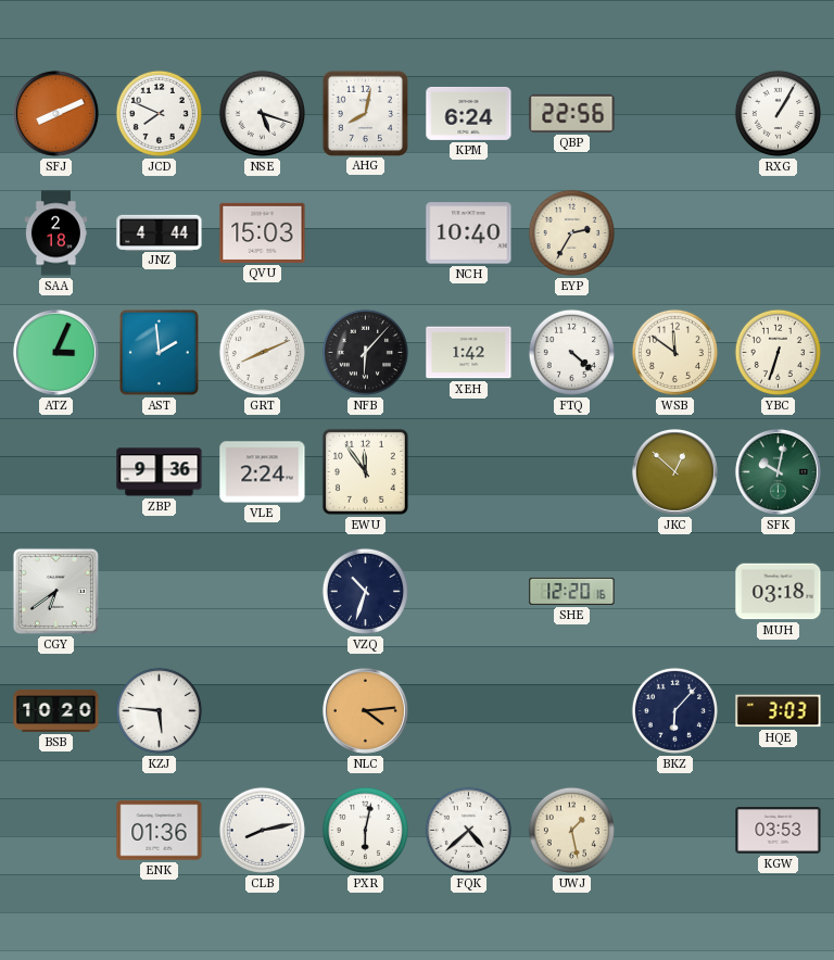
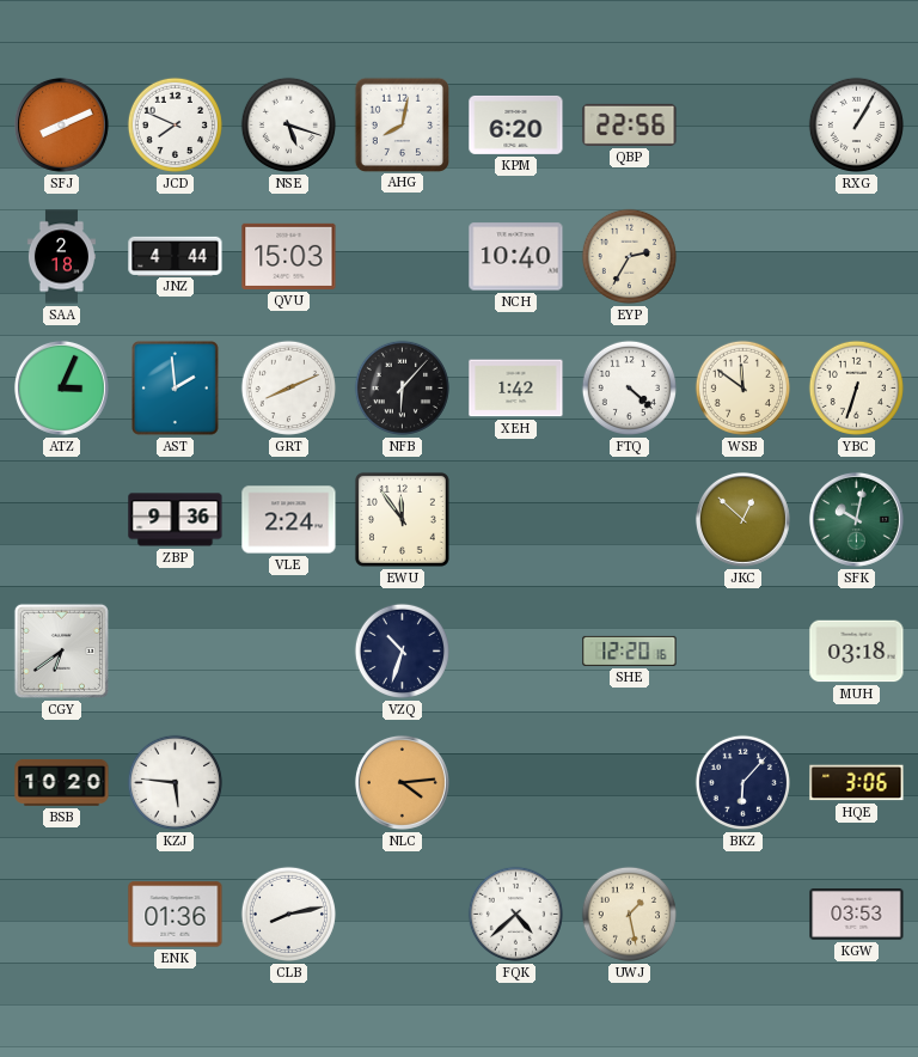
KPM: 6:24 -> 6:20 (516, 124)
HQE: 3:03 -> 3:06 (857, 783)
PXR: 6:02 -> none (365, 830)
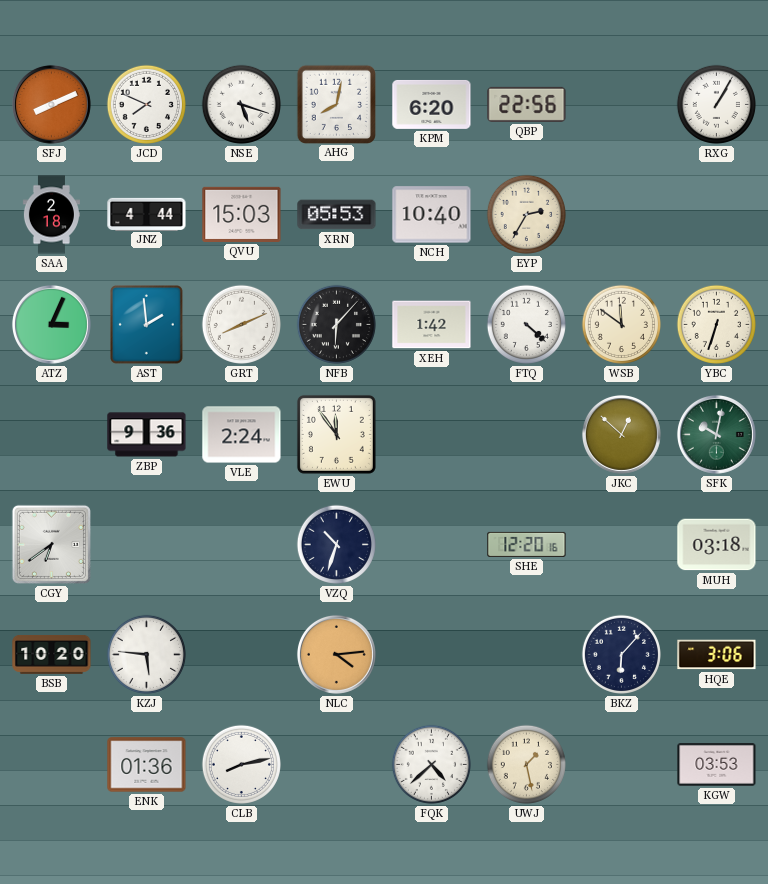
XRN: none -> 05:53 (337, 215)
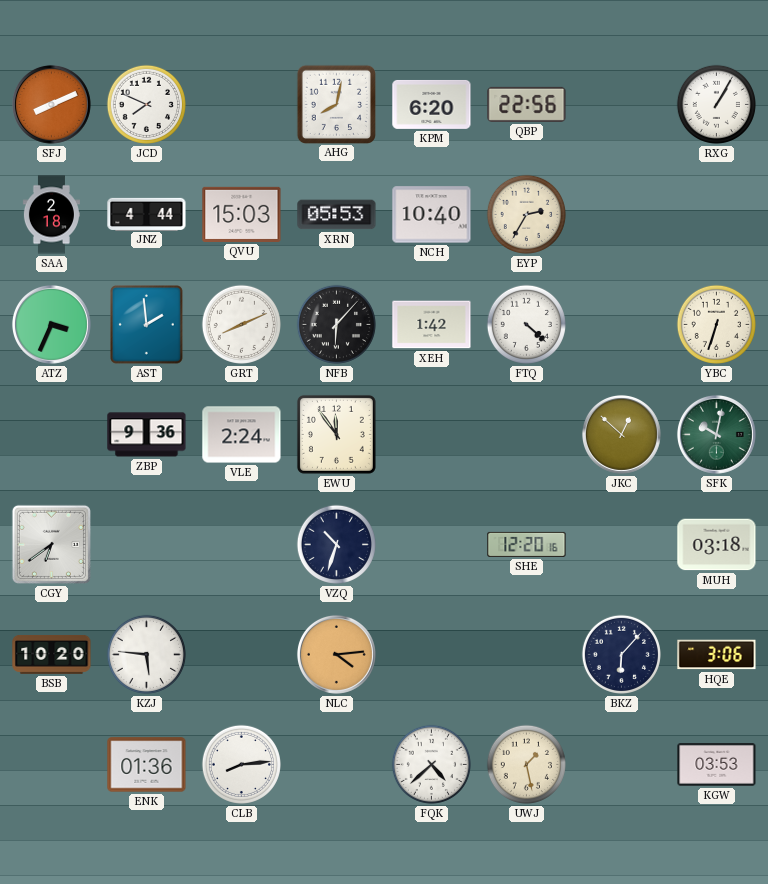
NSE: 5:18 -> none (241, 104)
ATZ: 3:04 -> 3:34 (51, 324)
WSB: 11:51 -> none (621, 324)
CLB: 8:13 -> 8:14 (241, 764)
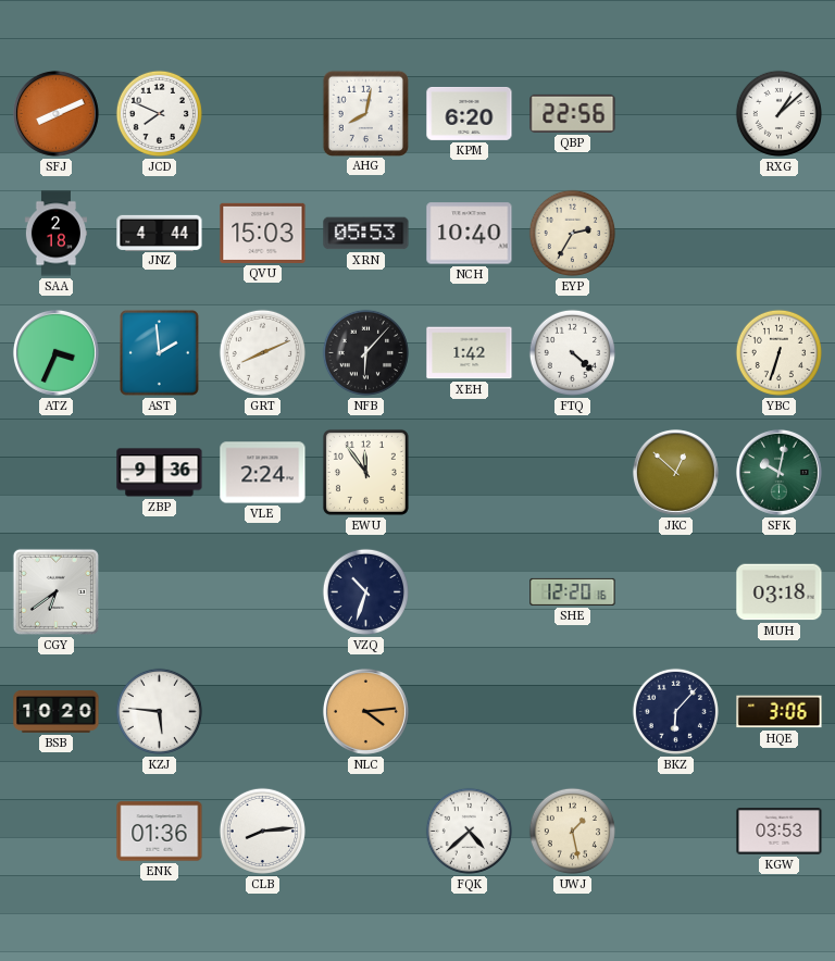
RXG: 1:05 -> 1:08 (778, 113)
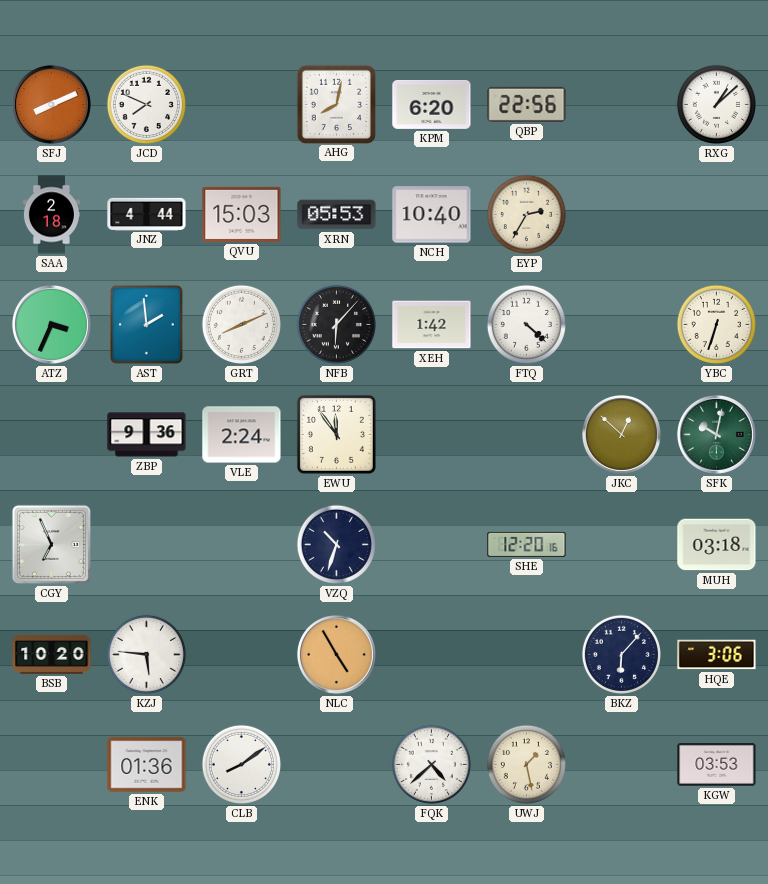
CGY: 6:39 -> 6:56 (51, 544)
NLC: 4:14 -> 4:55 (336, 654)
CLB: 8:14 -> 8:09 (241, 764)
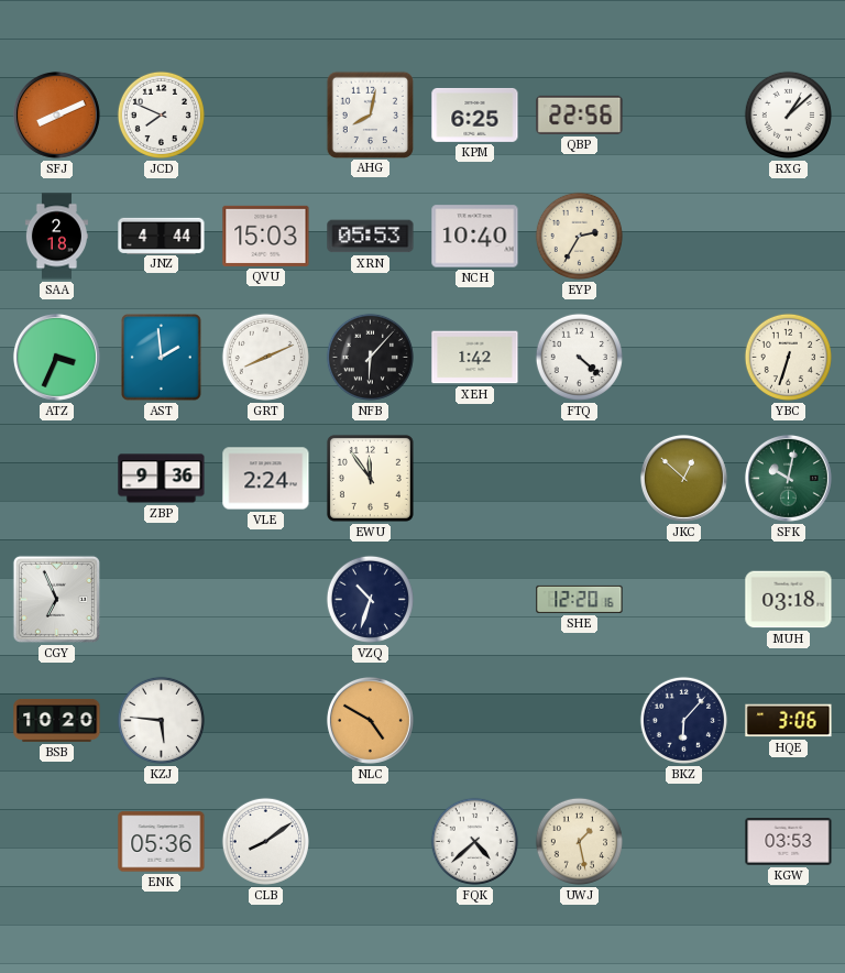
KPM: 6:20 -> 6:25 (475, 114)
NLC: 4:55 -> 4:50 (370, 720)
ENK: 01:36 -> 05:36 (162, 842)
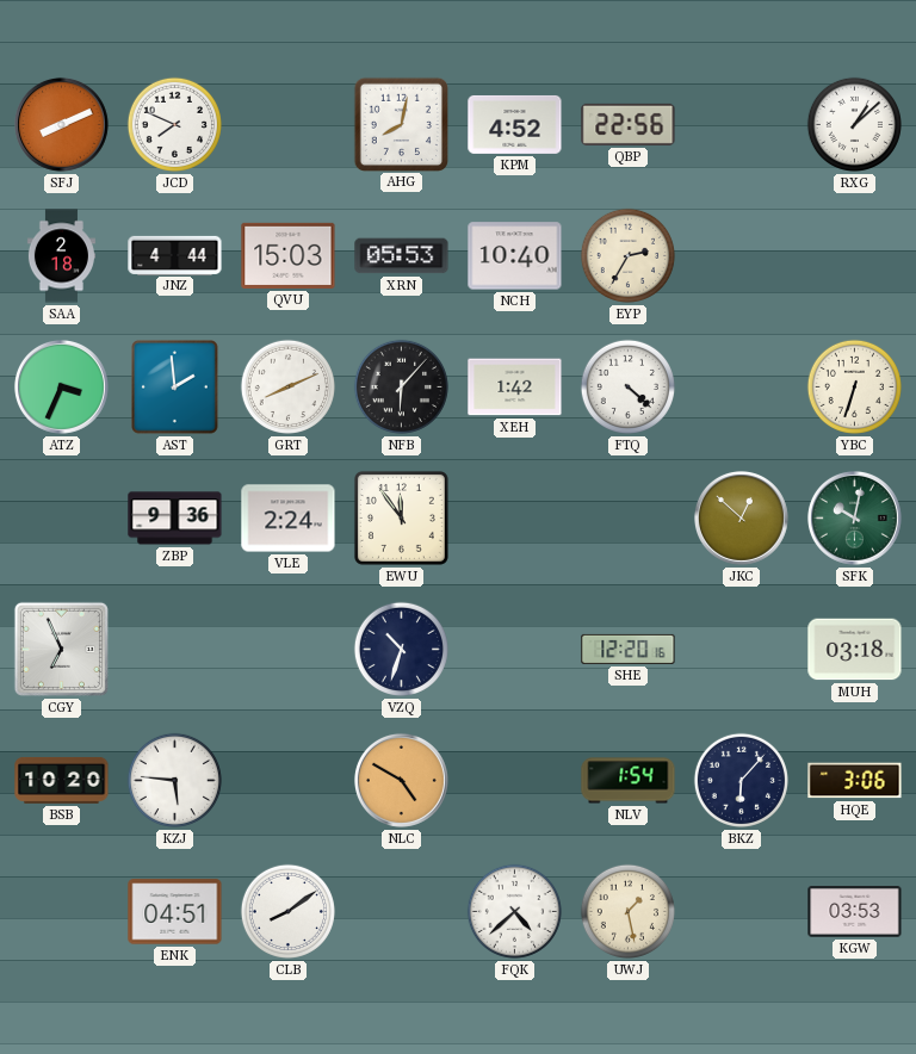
KPM: 6:25 -> 4:52 (515, 124)
NLV: none -> 1:54 (629, 781)
ENK: 05:36 -> 04:51 (175, 912)
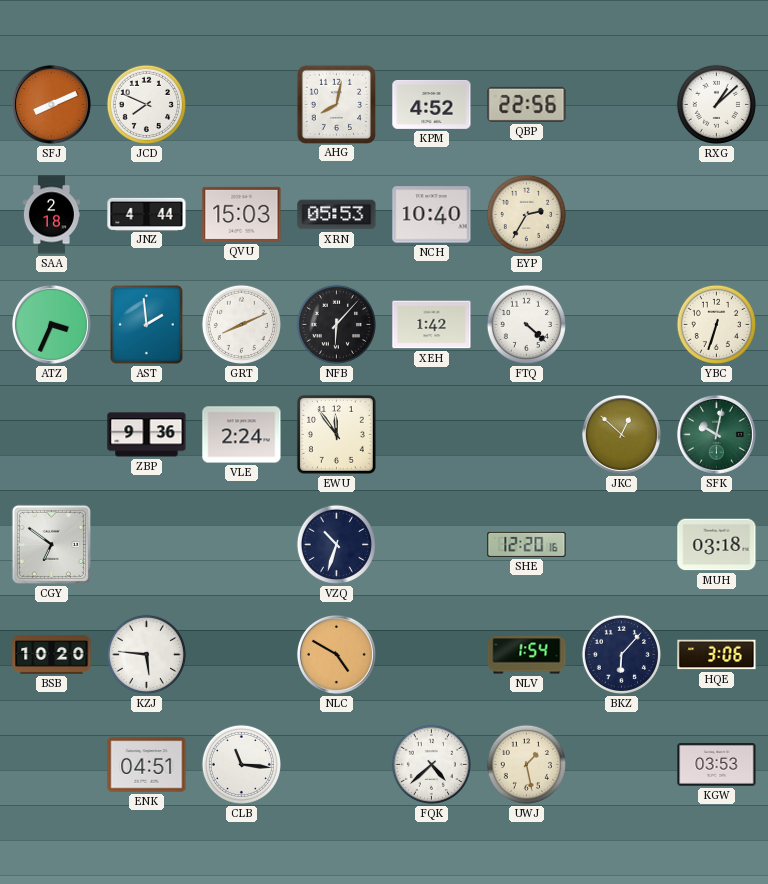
CGY: 6:56 -> 6:51 (51, 544)
CLB: 8:09 -> 11:16 (241, 764)
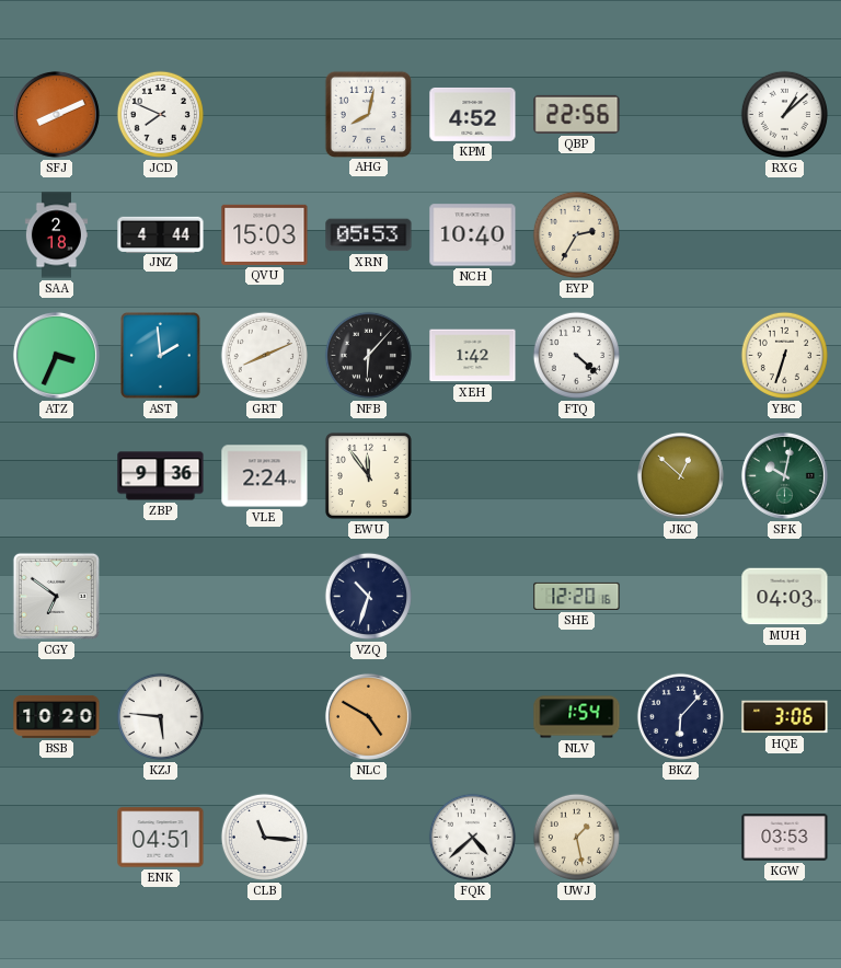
MUH: 03:18 -> 04:03 (785, 597)
